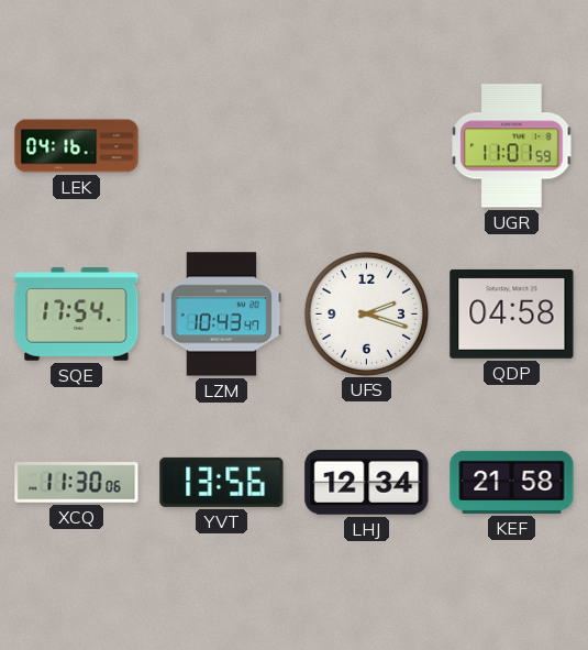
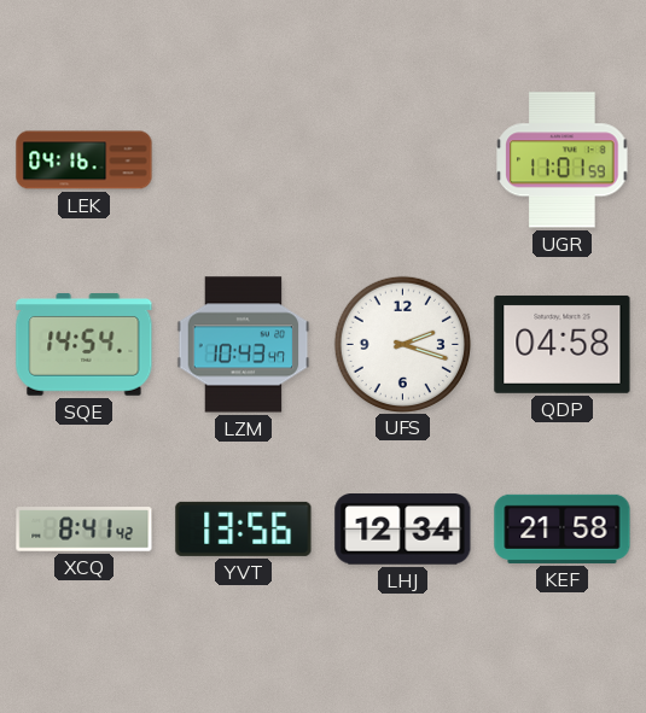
SQE: 17:54 -> 14:54 (85, 345)
XCQ: 11:30 -> 8:41 (85, 530)
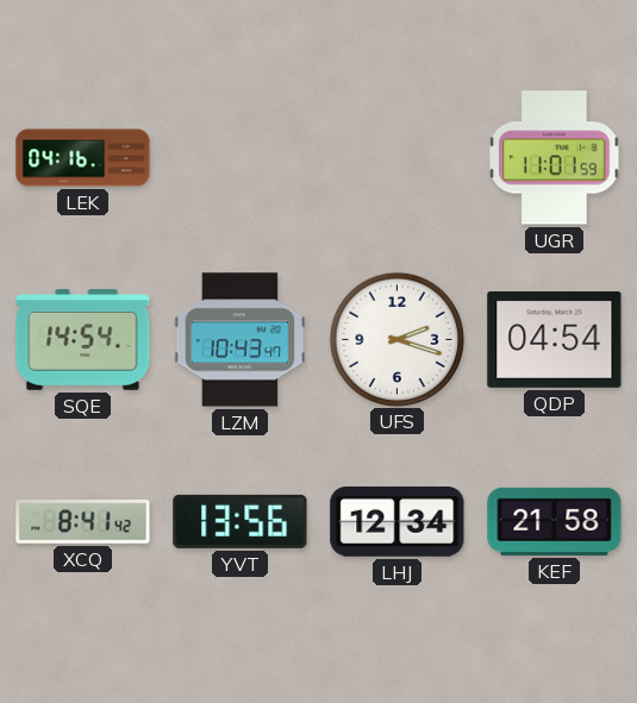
QDP: 04:58 -> 04:54 (555, 339)
